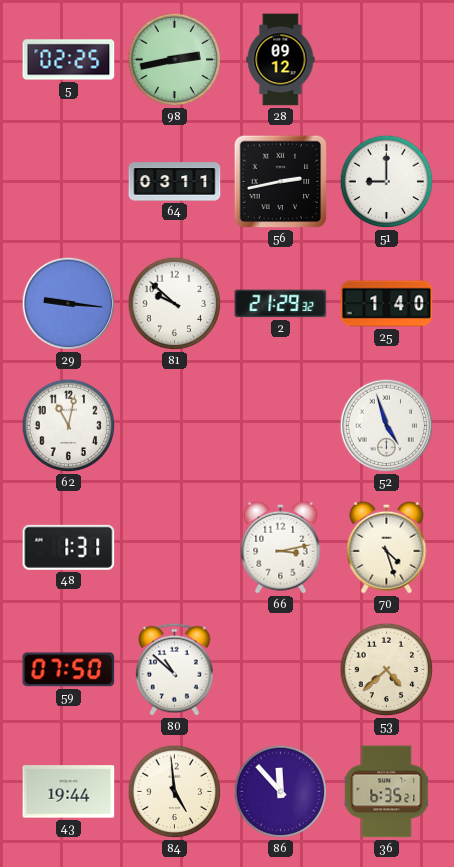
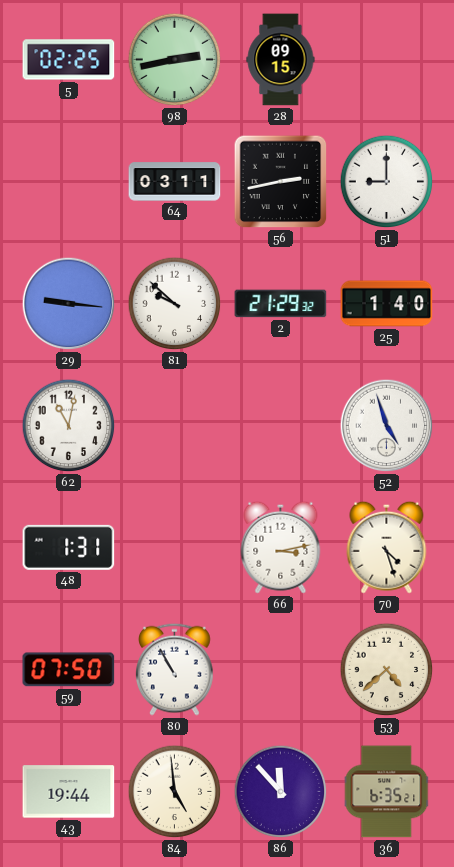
28: 09:12 -> 09:15 (281, 60)
80: 10:52 -> 10:55 (175, 669)
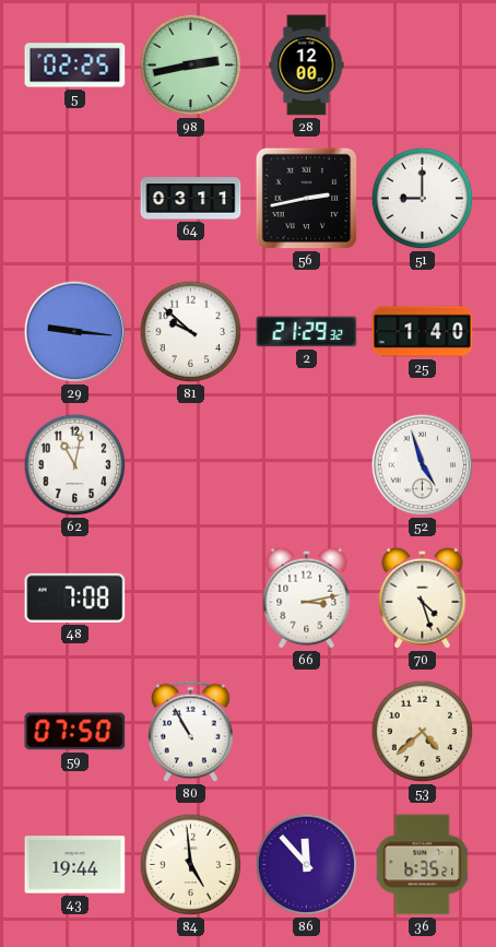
28: 09:15 -> 12:00 (307, 66)
48: 1:31 -> 7:08 (75, 597)
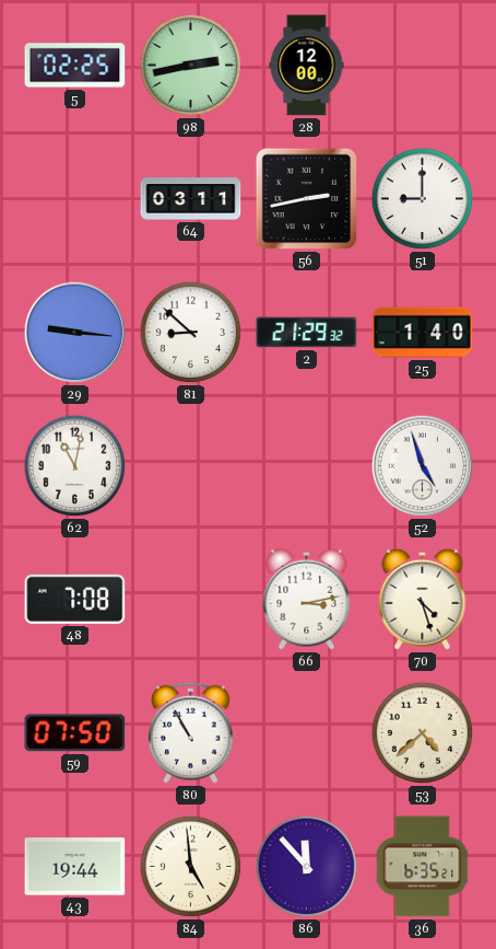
81: 9:52 -> 8:52 (191, 333)
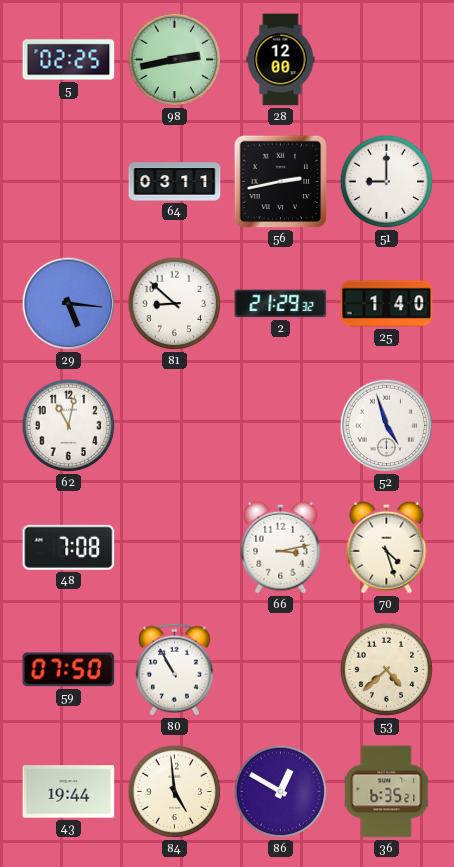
29: 9:16 -> 5:16 (69, 304)
86: 11:53 -> 12:50 (281, 792)
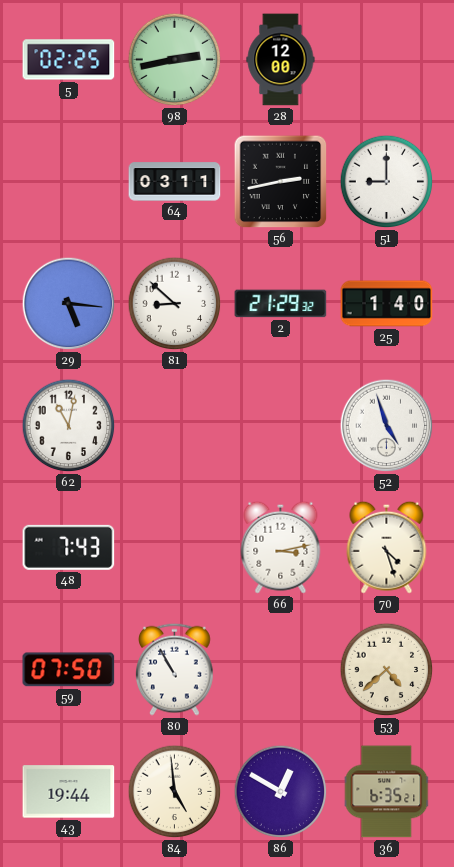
48: 7:08 -> 7:43 (69, 547)
